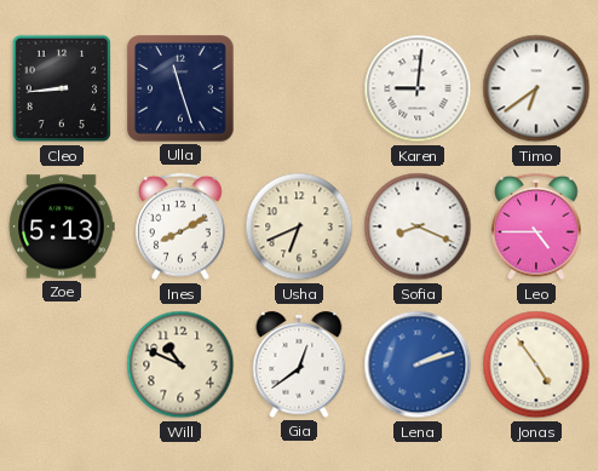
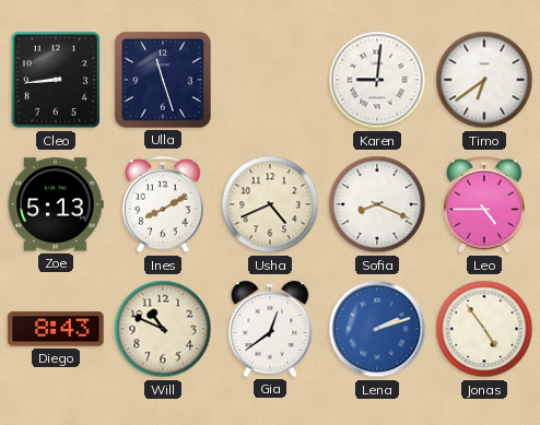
Usha: 6:41 -> 4:41 (270, 204)
Diego: none -> 8:43 (56, 329)
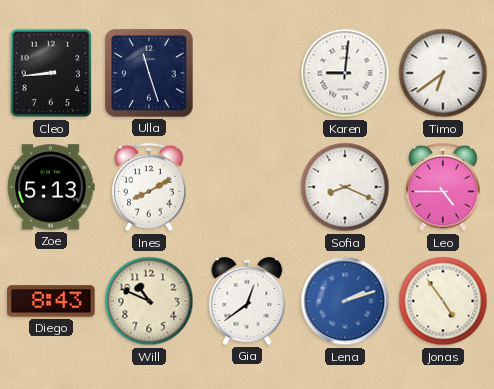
Usha: 4:41 -> none (270, 204)
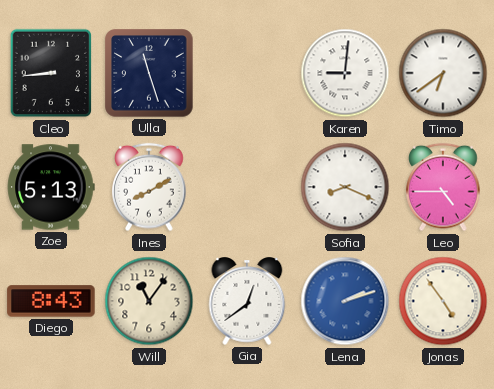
Will: 10:49 -> 11:06 (149, 301)
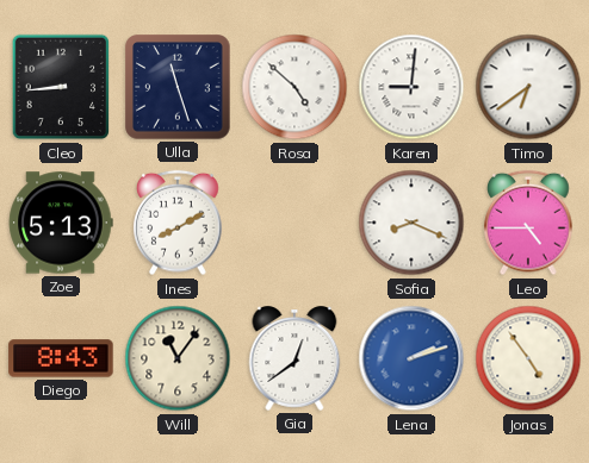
Rosa: none -> 4:52 (294, 87)
